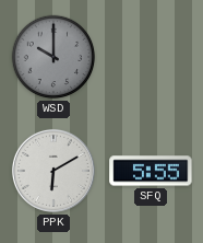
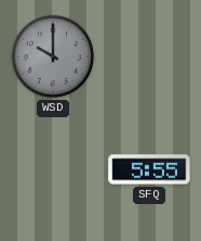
PPK: 6:10 -> none (53, 171)
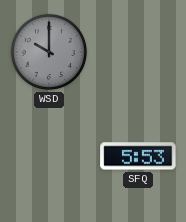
SFQ: 5:55 -> 5:53 (138, 156)
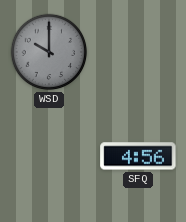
SFQ: 5:53 -> 4:56 (138, 156)
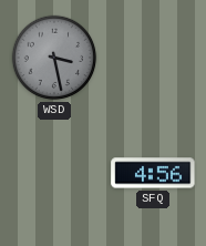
WSD: 10:00 -> 3:28 (54, 58)
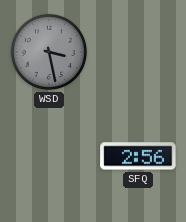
SFQ: 4:56 -> 2:56 (138, 156)
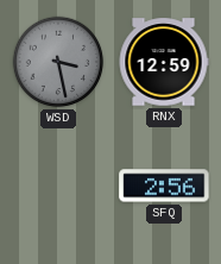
RNX: none -> 12:59 (164, 62)
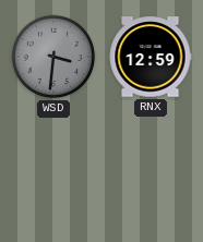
WSD: 3:28 -> 3:31 (53, 57)
SFQ: 2:56 -> none (164, 186)
